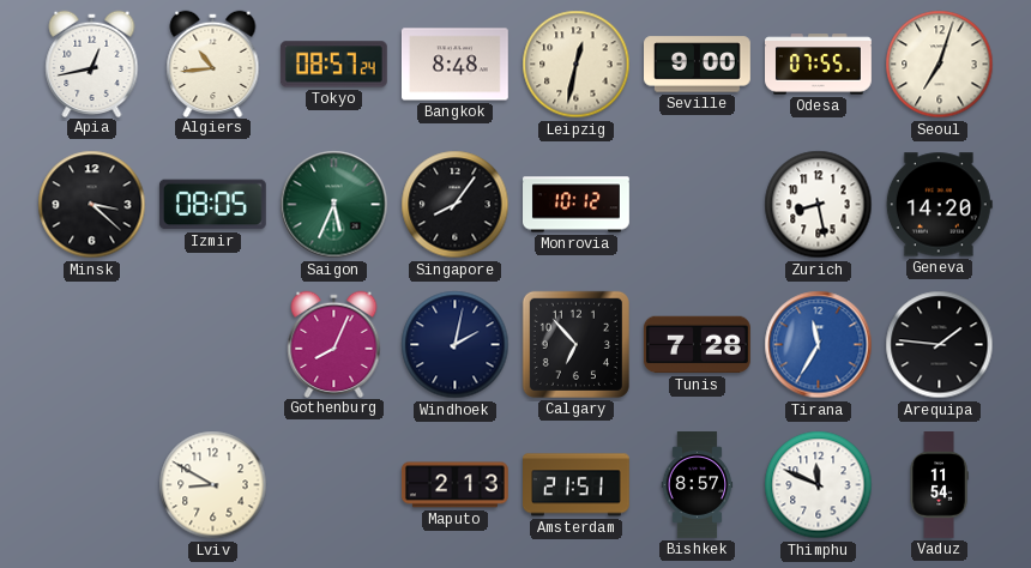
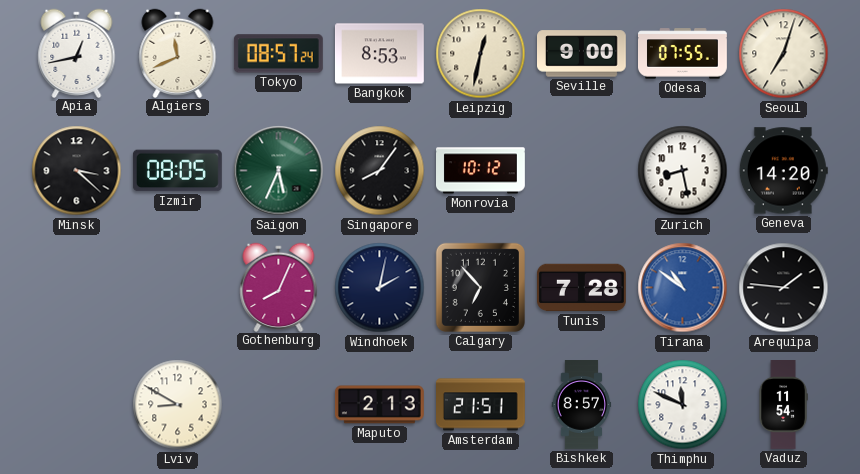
Algiers: 10:44 -> 11:41 (178, 53)
Bangkok: 8:48 -> 8:53 (379, 54)
Tirana: 11:35 -> 10:51 (683, 288)
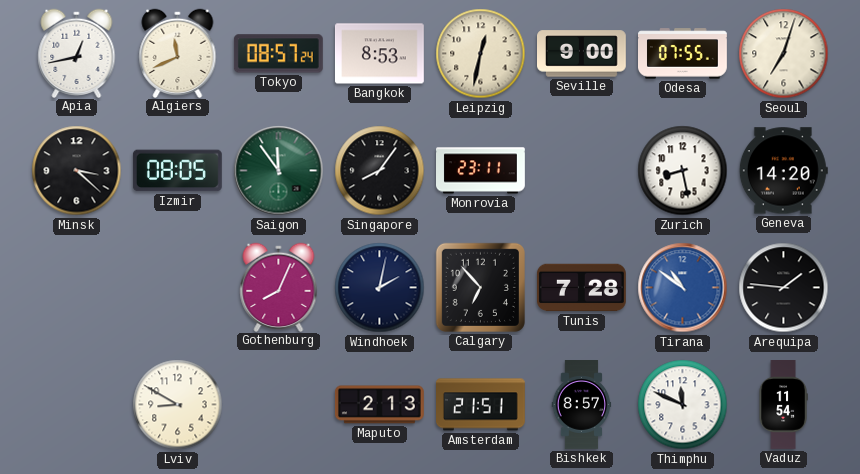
Saigon: 5:34 -> 11:54 (279, 171)
Monrovia: 10:12 -> 23:11 (481, 171)
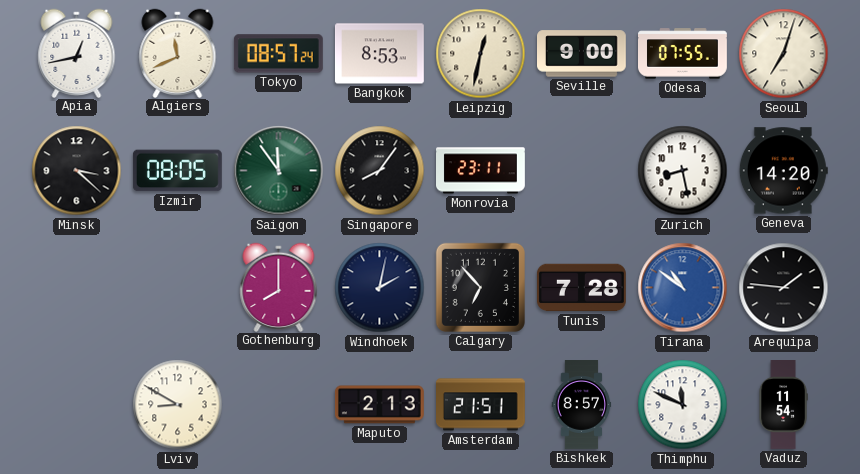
Gothenburg: 8:04 -> 8:00 (279, 287)
